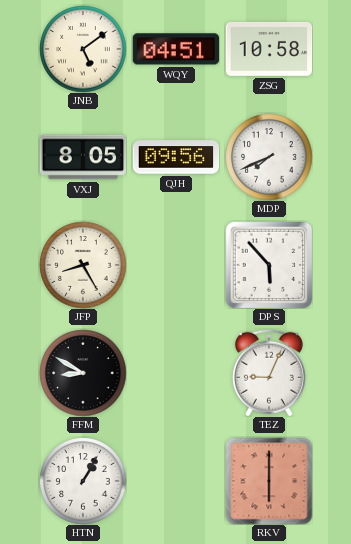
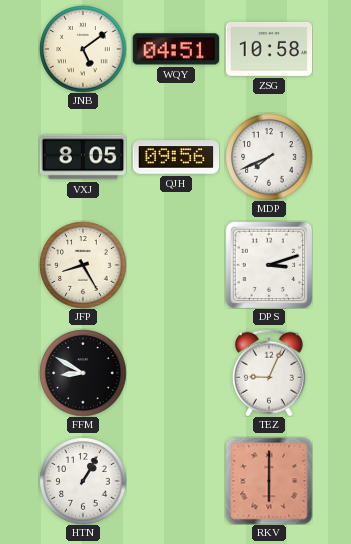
DPS: 5:53 -> 3:12 (269, 265)
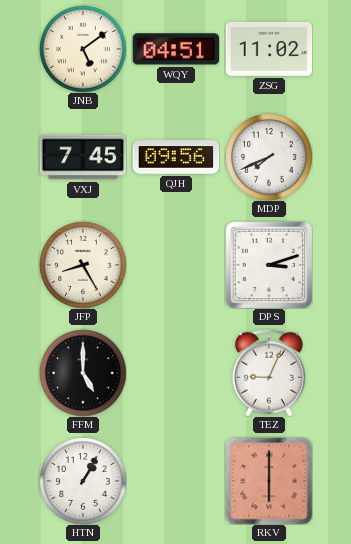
ZSG: 10:58 -> 11:02 (269, 49)
VXJ: 8:05 -> 7:45 (83, 157)
FFM: 8:50 -> 5:00 (83, 373)
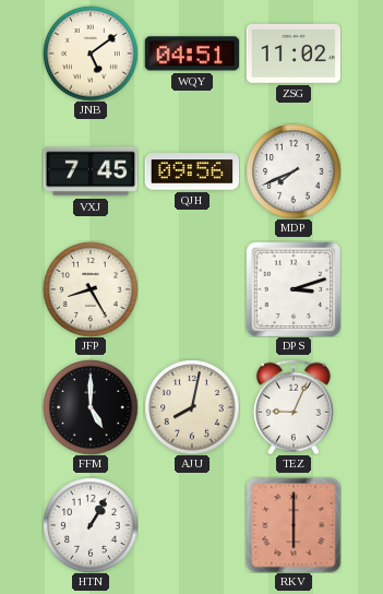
AJU: none -> 8:02 (192, 407)
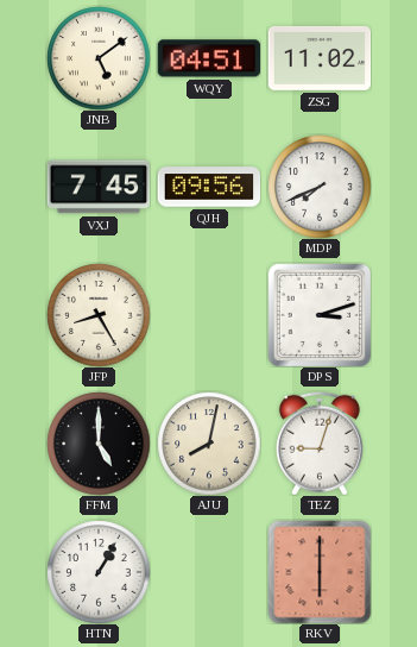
TEZ: 9:04 -> 9:03 (320, 444)
